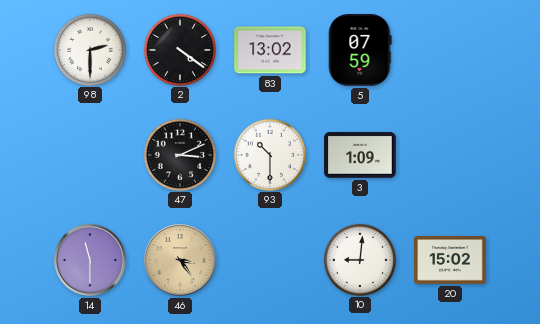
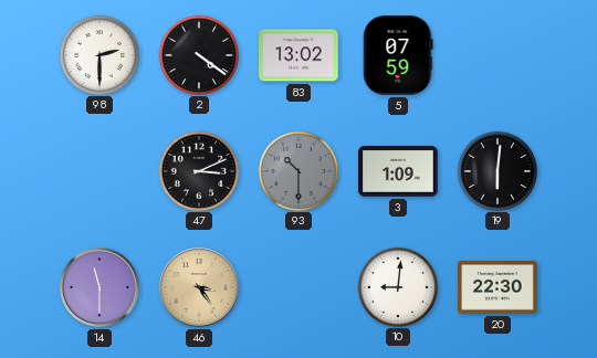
93 dial: white -> grey (297, 170)
19: none -> 6:01 (496, 170)
20: 15:02 -> 22:30 (498, 287)
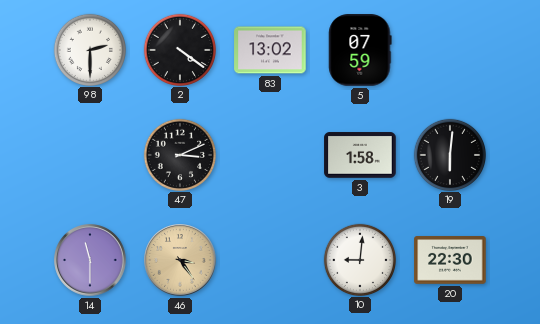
93: 10:30 -> none (297, 170)
3: 1:09 -> 1:58 (360, 155)
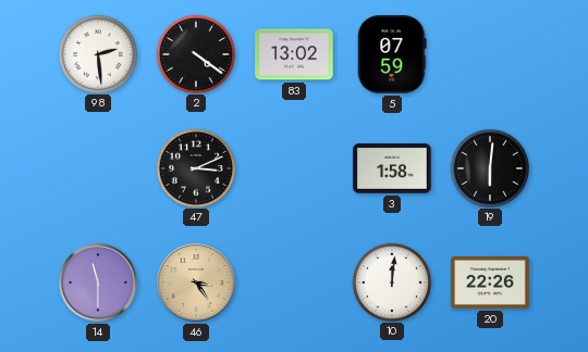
98: 2:30 -> 2:29 (97, 53)
10: 9:01 -> 12:01 (391, 281)
20: 22:30 -> 22:26 (490, 282)
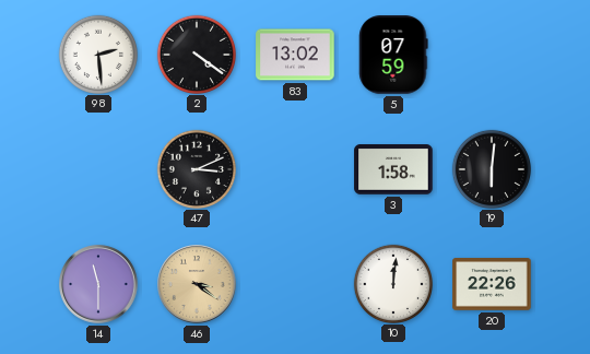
46: 3:24 -> 3:21 (197, 284)
